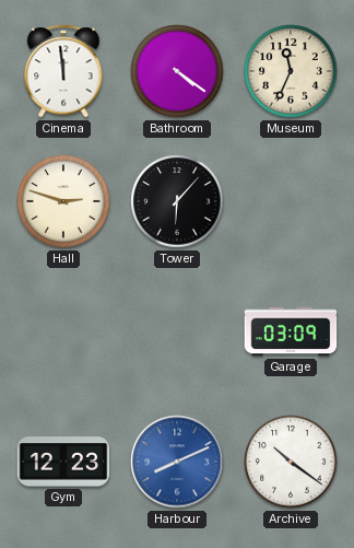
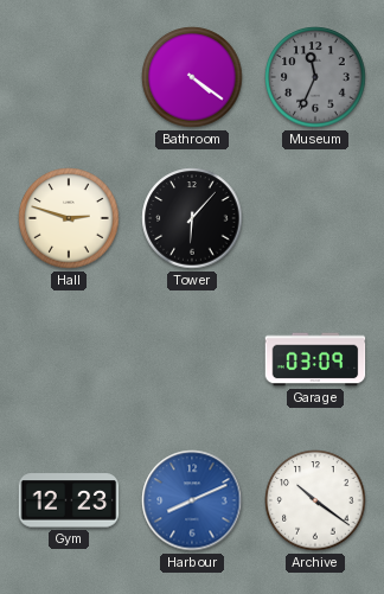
Cinema: 11:59 -> none (63, 71)
Museum dial: cream -> grey (315, 77)
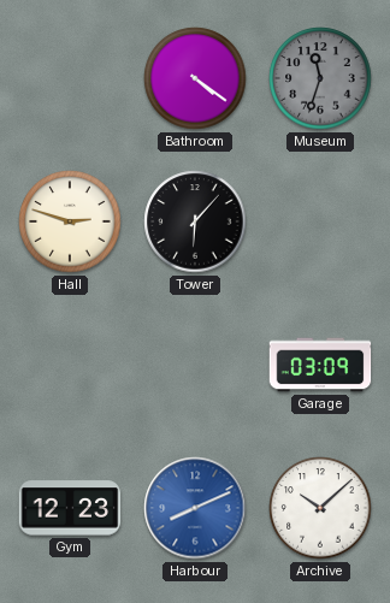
Museum: 11:34 -> 11:33 (320, 78)
Archive: 10:21 -> 10:08 (320, 508)
